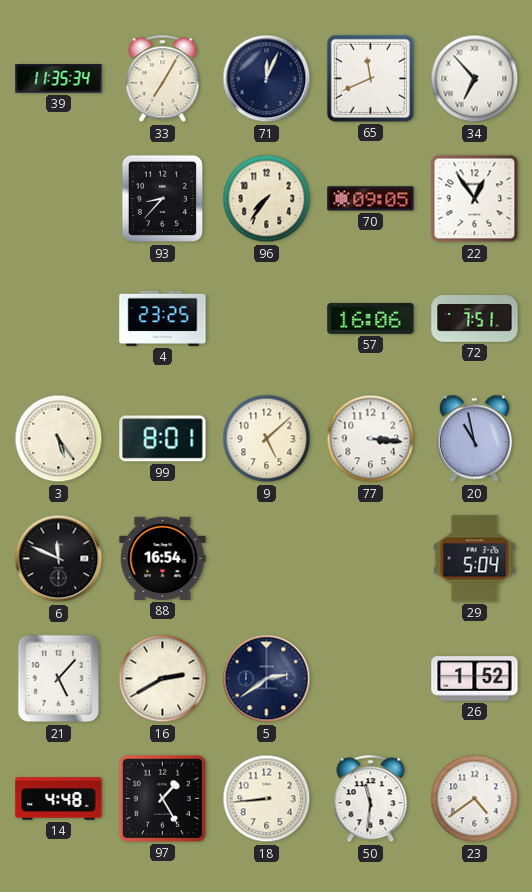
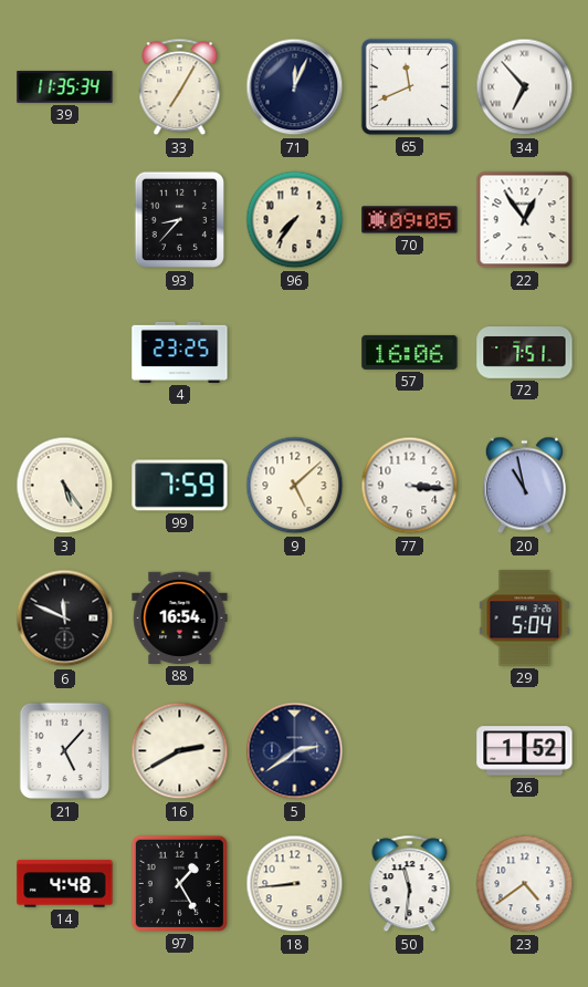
99: 8:01 -> 7:59 (180, 486)
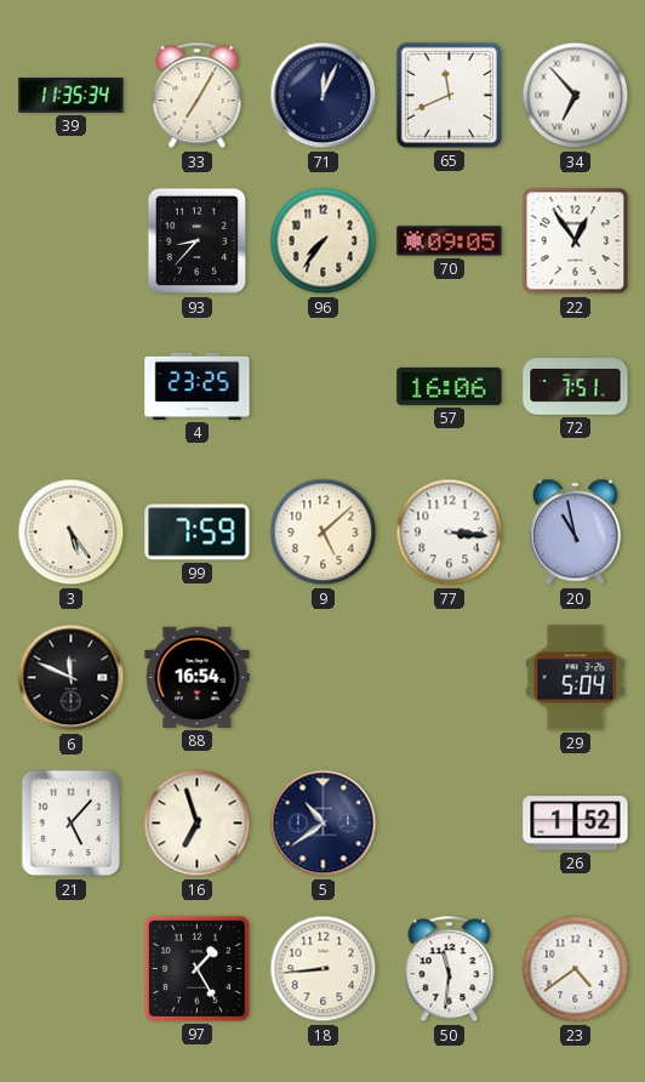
16: 2:40 -> 6:57 (198, 824)
5: 2:39 -> 10:39 (324, 824)
14: 4:48 -> none (65, 884)
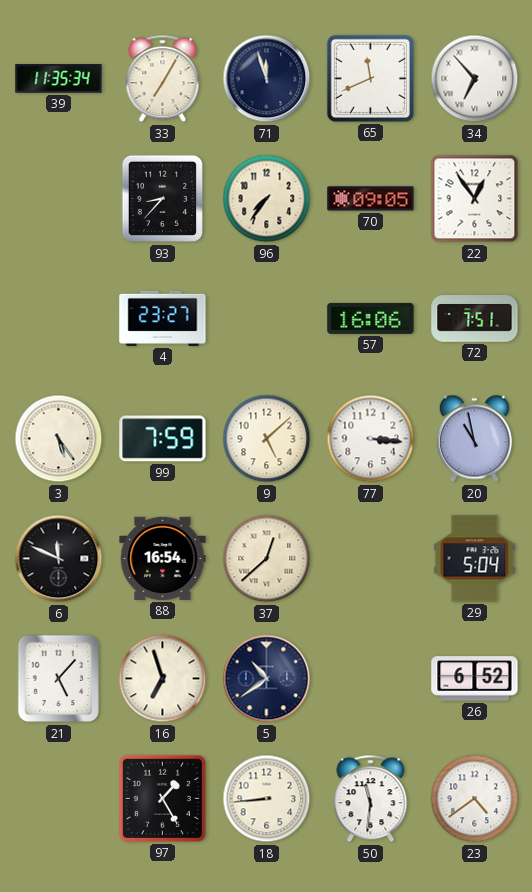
71: 12:04 -> 11:57 (267, 79)
4: 23:25 -> 23:27 (163, 318)
37: none -> 12:38 (267, 559)
26: 1:52 -> 6:52 (475, 679)
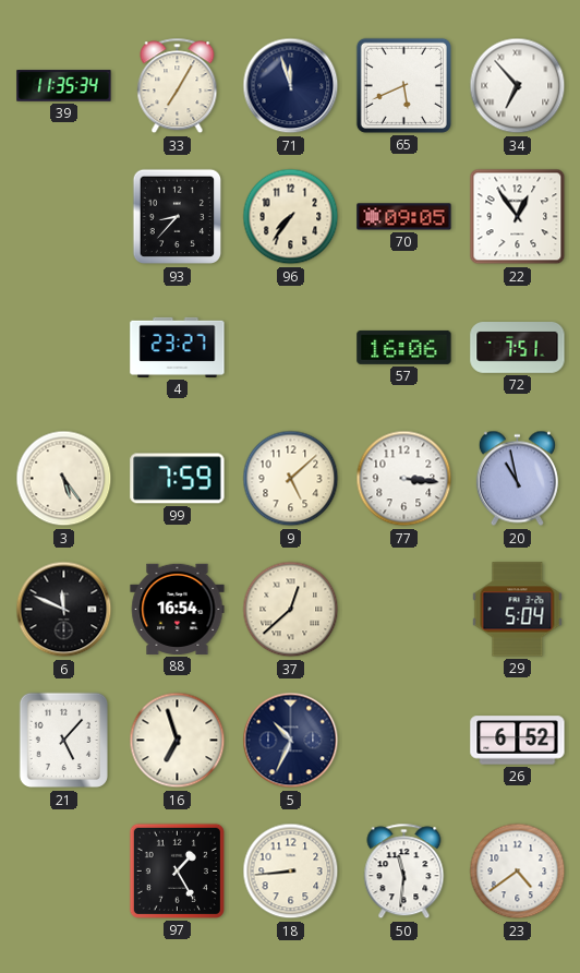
65: 11:41 -> 5:41 (403, 85)
5: 10:39 -> 10:34 (291, 741)
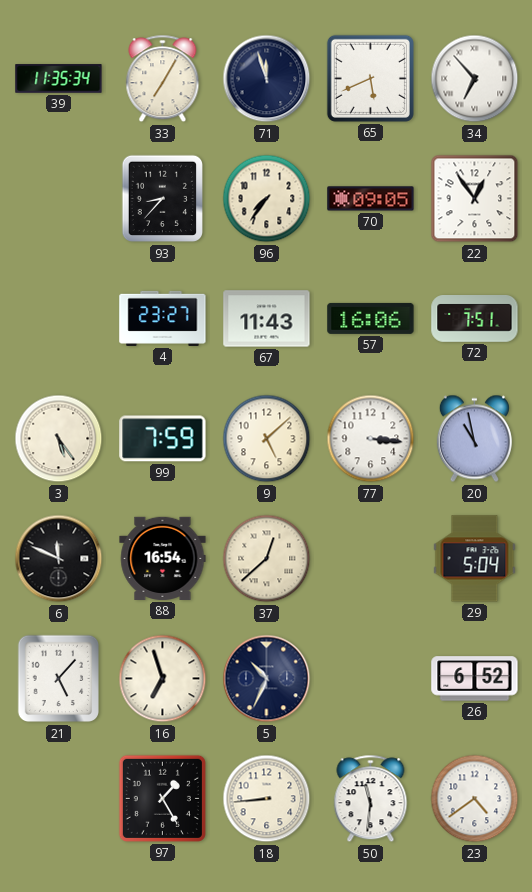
67: none -> 11:43 (267, 319)
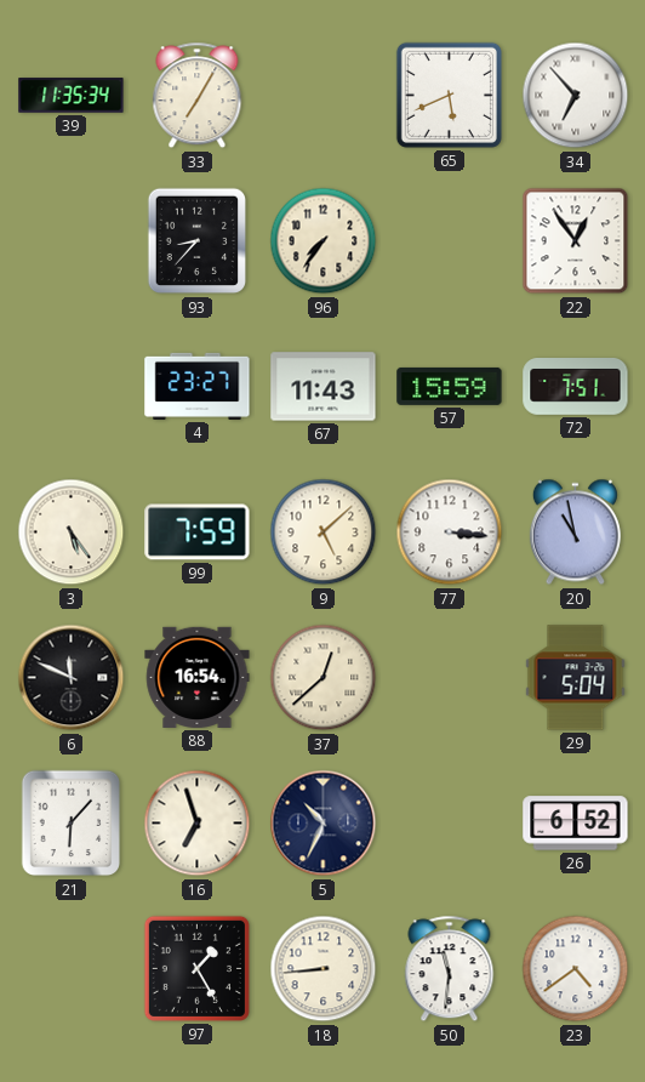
71: 11:57 -> none (267, 79)
70: 09:05 -> none (371, 199)
57: 16:06 -> 15:59 (450, 386)
21: 5:07 -> 6:07 (70, 824)
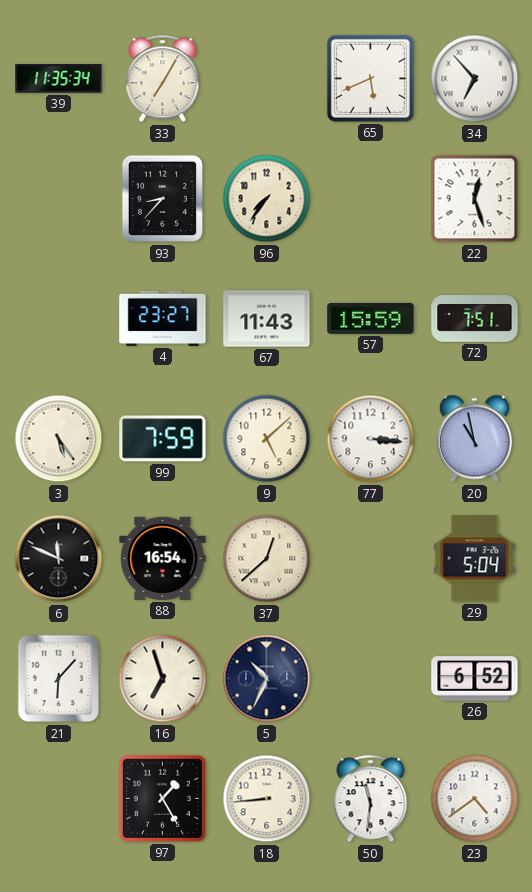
22: 12:54 -> 12:27 (475, 199)
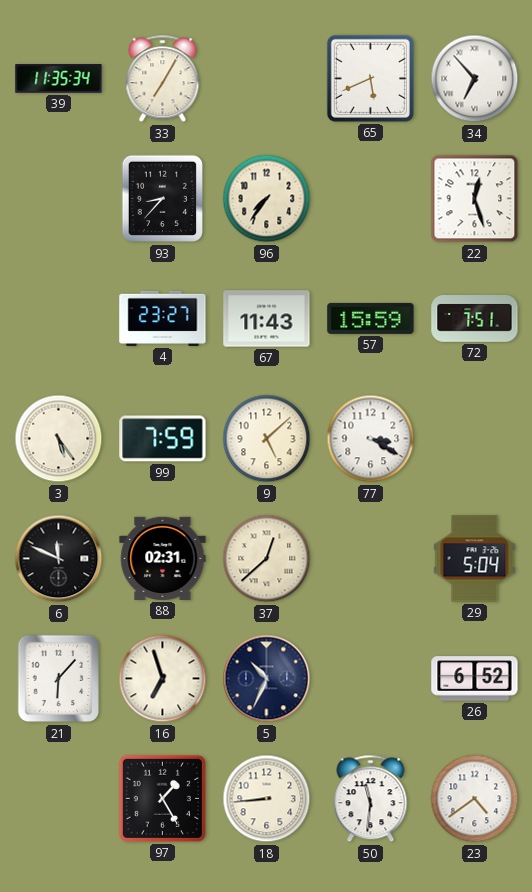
77: 3:16 -> 3:20 (371, 439)
20: 10:58 -> none (474, 439)
88: 16:54 -> 02:31 (163, 558)
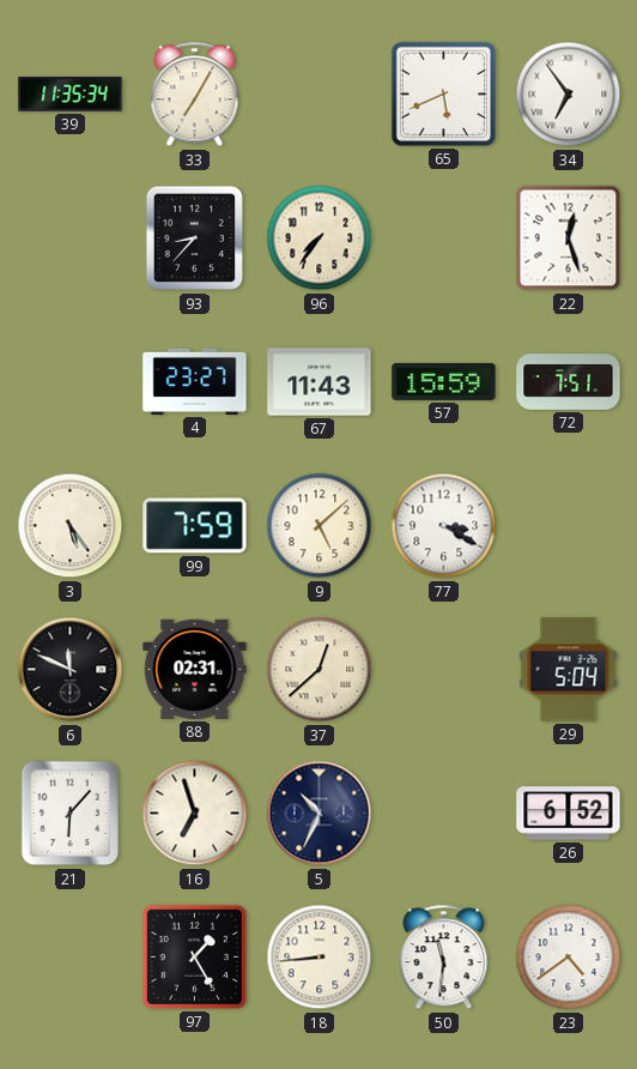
34: 6:53 -> 6:54 (569, 95)
